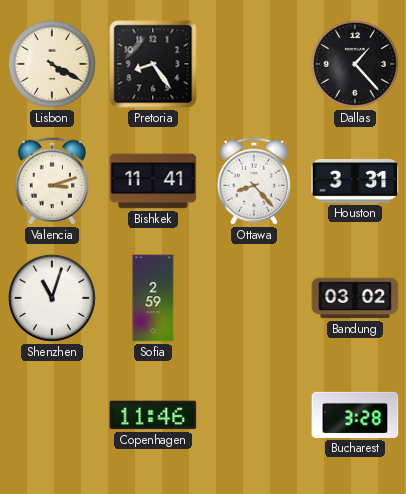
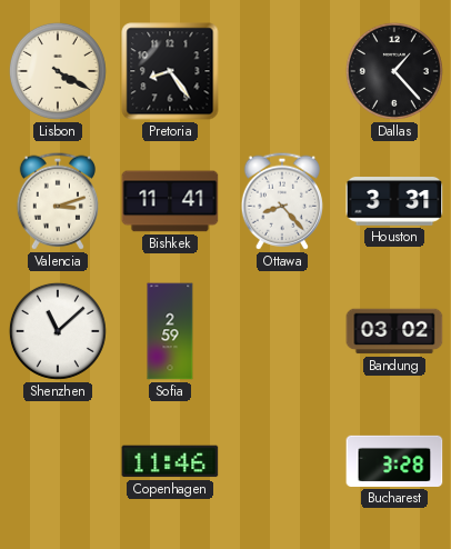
Shenzhen: 11:03 -> 11:08 (58, 331)
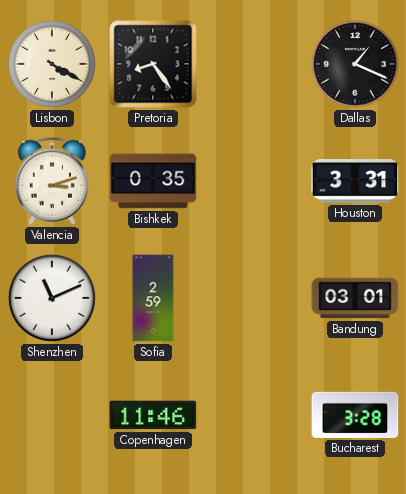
Dallas: 1:23 -> 1:19 (355, 64)
Bishkek: 11:41 -> 0:35 (153, 181)
Ottawa: 8:23 -> none (281, 201)
Shenzhen: 11:08 -> 11:11 (52, 298)
Bandung: 03:02 -> 03:01 (355, 298)
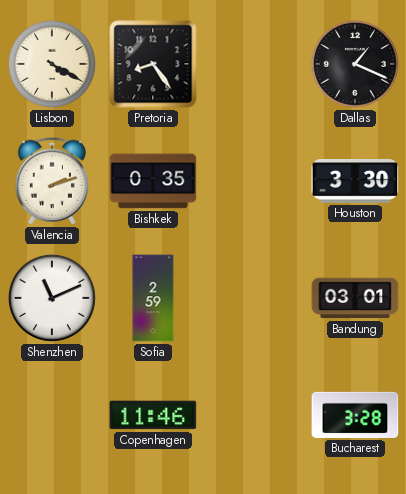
Valencia: 3:12 -> 2:12 (51, 181)
Houston: 3:31 -> 3:30 (355, 181)
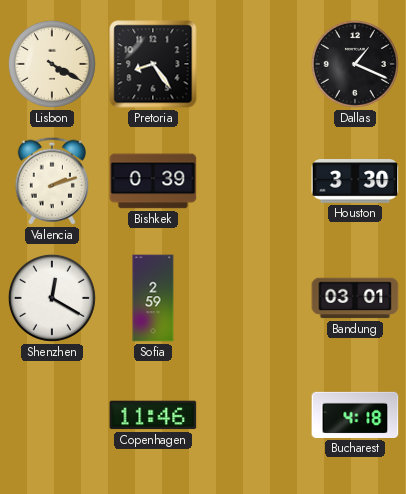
Bishkek: 0:35 -> 0:39 (153, 181)
Shenzhen: 11:11 -> 12:20 (52, 298)
Bucharest: 3:28 -> 4:18 (355, 415)
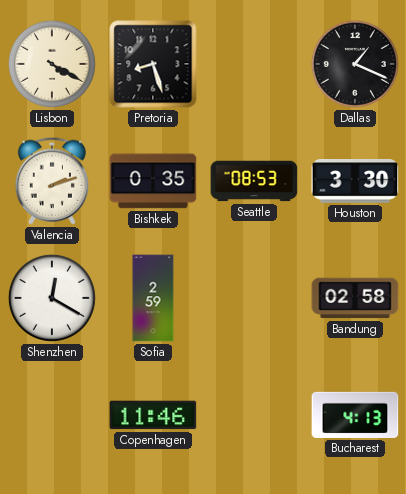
Pretoria: 8:24 -> 8:27 (153, 64)
Bishkek: 0:39 -> 0:35 (153, 181)
Seattle: none -> 08:53 (254, 181)
Bandung: 03:01 -> 02:58 (355, 298)
Bucharest: 4:18 -> 4:13 (355, 415)
